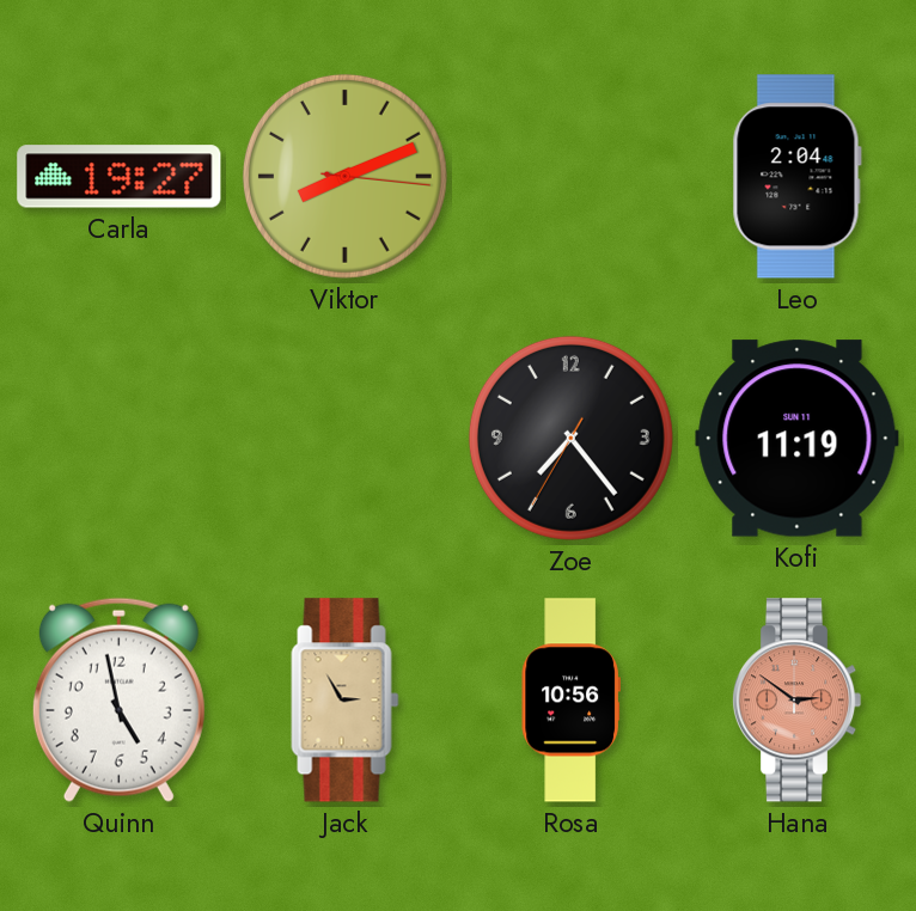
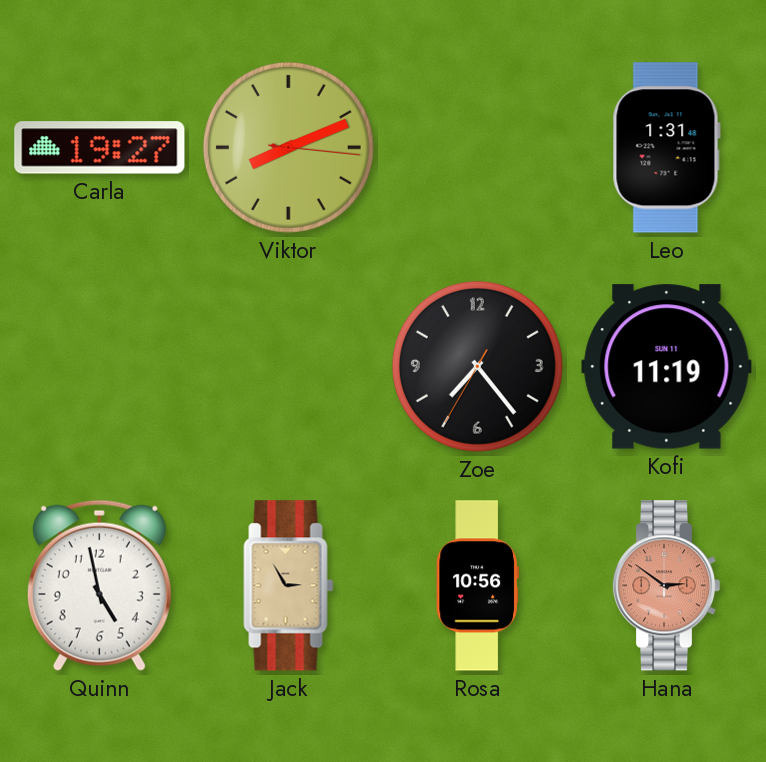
Leo: 2:04 -> 1:31 (666, 148)
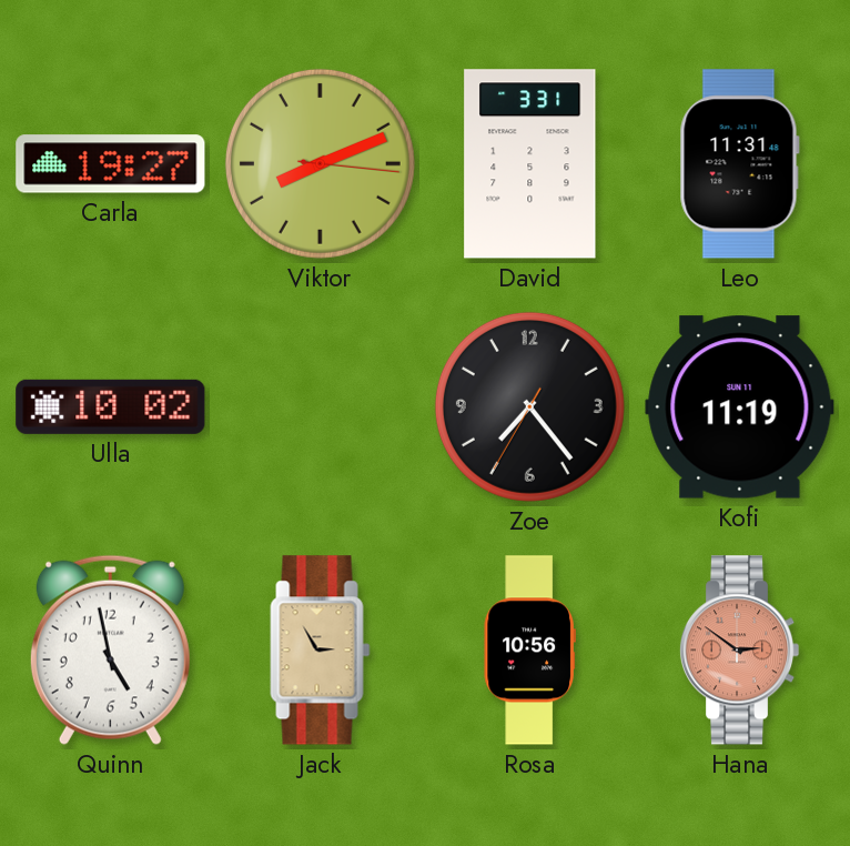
David: none -> 3:31 (530, 164)
Leo: 1:31 -> 11:31 (739, 164)
Ulla: none -> 10:02 (111, 406)
